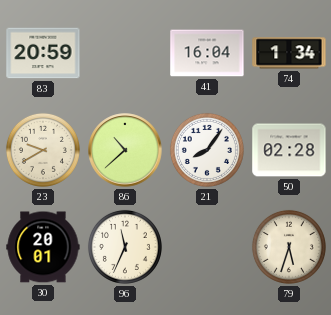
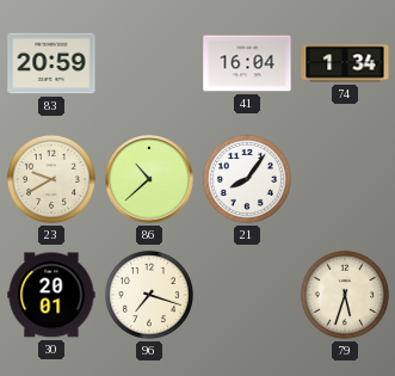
50: 02:28 -> none (289, 150)
96: 11:34 -> 7:18 (149, 295)
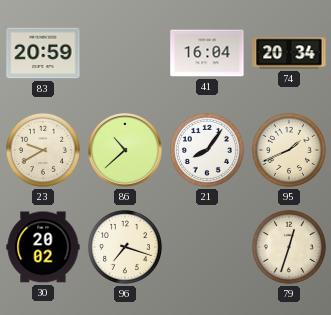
74: 1:34 -> 20:34 (289, 53)
95: none -> 1:41 (289, 150)
30: 20:01 -> 20:02 (43, 247)
79: 5:33 -> 12:33 (289, 247)
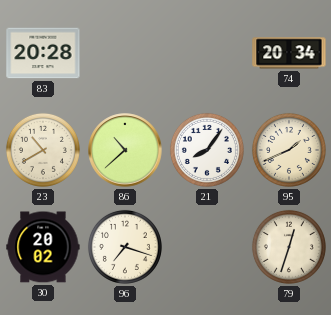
83: 20:59 -> 20:28 (43, 53)
41: 16:04 -> none (207, 53)
23: 9:40 -> 10:40 (43, 150)
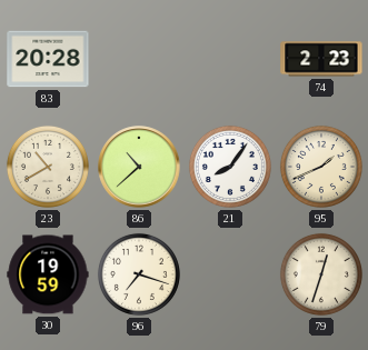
74: 20:34 -> 2:23 (321, 59)
30: 20:02 -> 19:59 (48, 274)
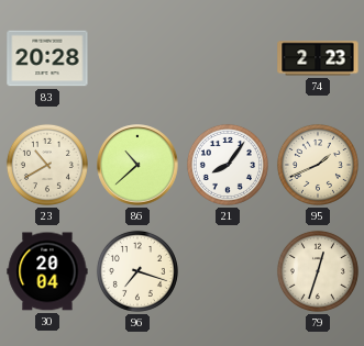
30: 19:59 -> 20:04 (47, 271)
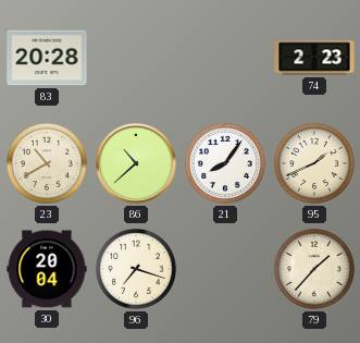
79: 12:33 -> 1:37 (314, 269)
